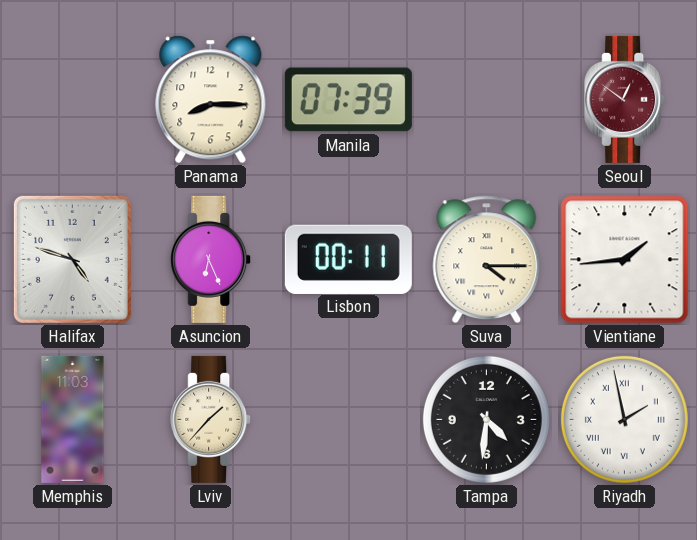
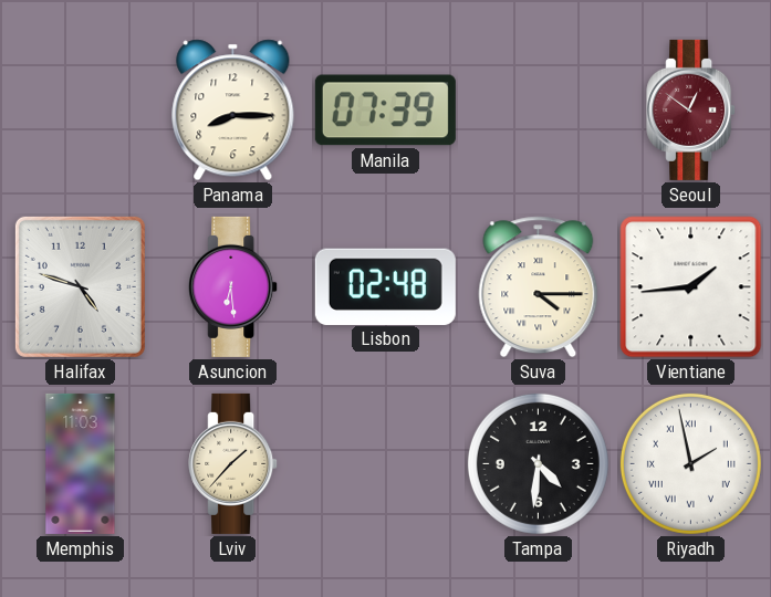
Asuncion: 6:26 -> 6:29 (233, 286)
Lisbon: 00:11 -> 02:48 (385, 286)
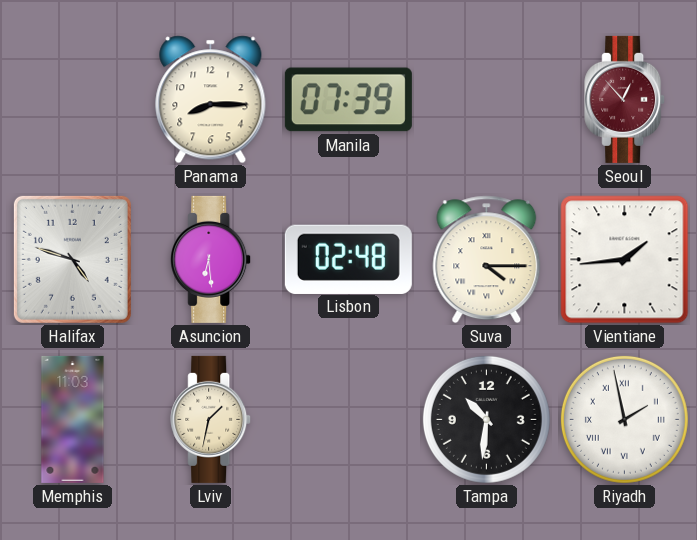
Seoul: 12:51 -> 12:53 (625, 99)
Lviv: 1:37 -> 1:32 (211, 419)
Tampa: 4:31 -> 10:31 (486, 419)
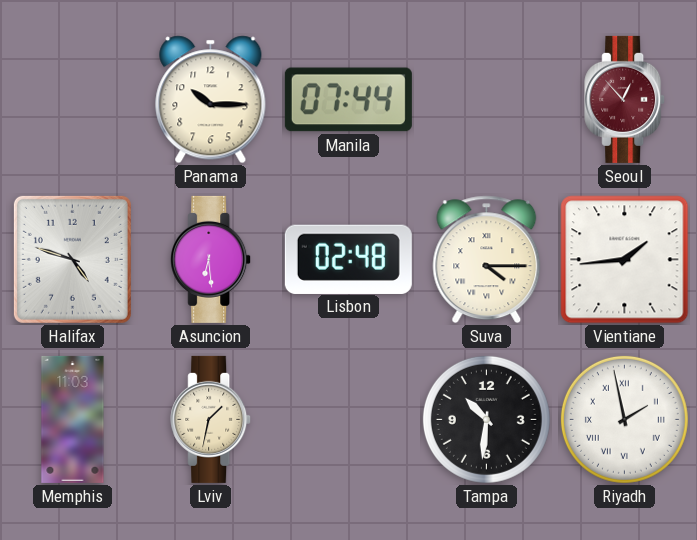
Panama: 8:15 -> 10:15 (211, 100)
Manila: 07:39 -> 07:44 (348, 100)
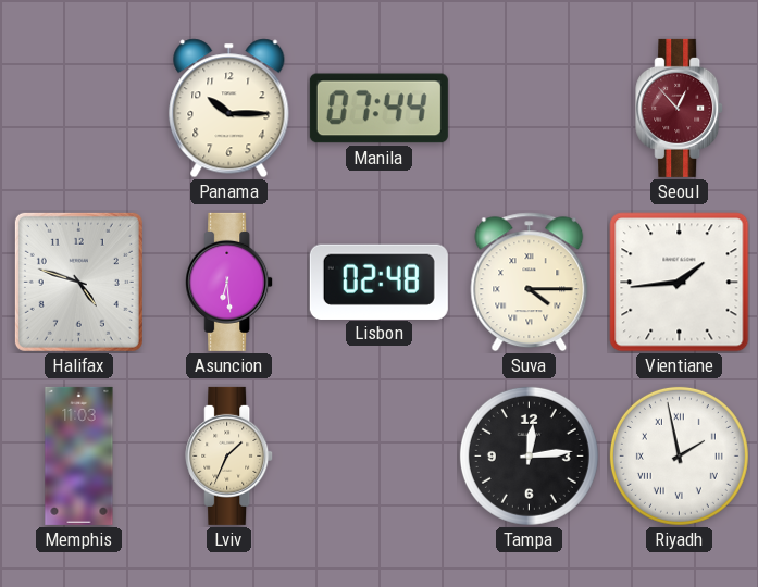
Lviv: 1:32 -> 1:34 (229, 455)
Tampa: 10:31 -> 12:14 (529, 455)
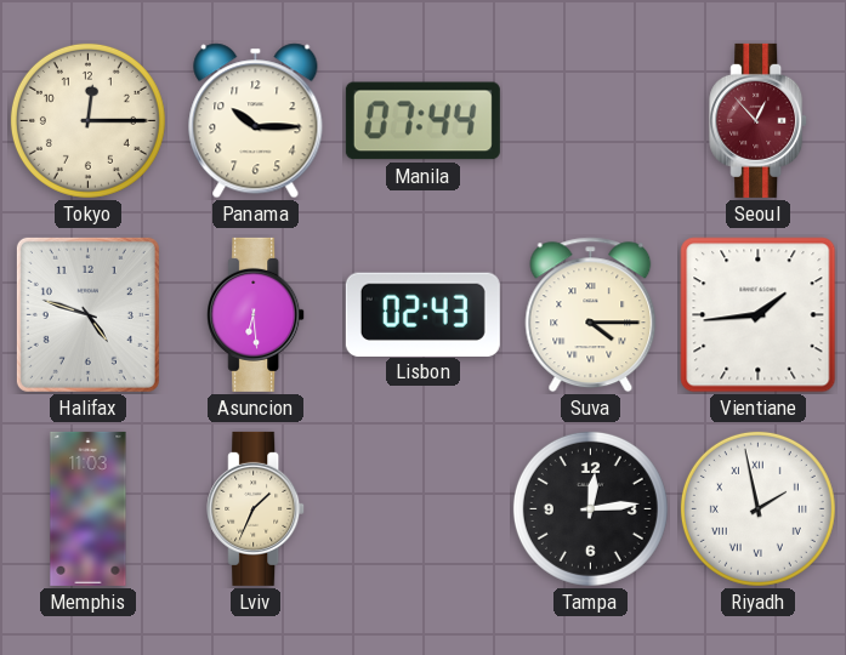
Tokyo: none -> 12:15 (87, 120)
Lisbon: 02:48 -> 02:43 (422, 314)
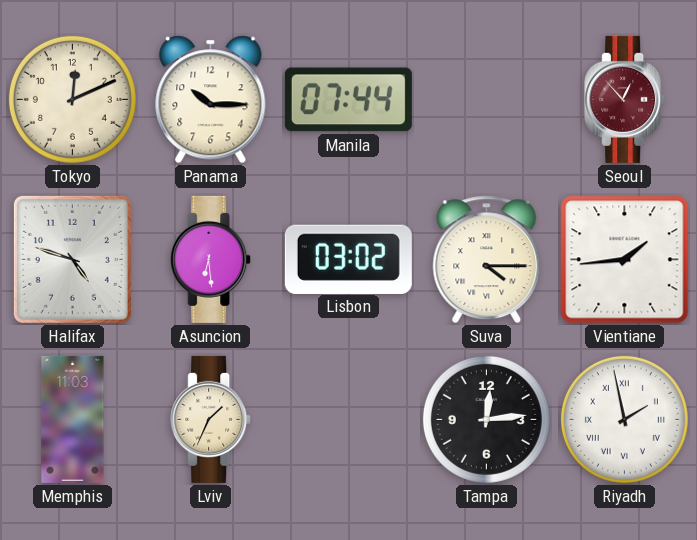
Tokyo: 12:15 -> 12:11 (72, 99)
Lisbon: 02:43 -> 03:02 (348, 259)
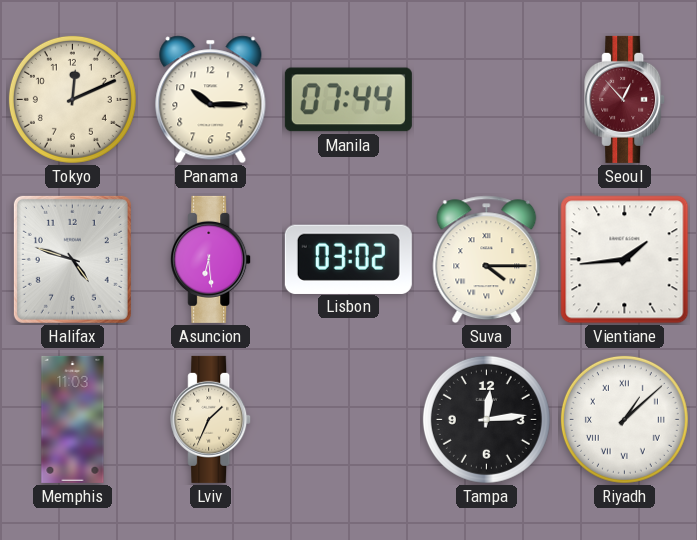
Riyadh: 1:58 -> 1:08 (624, 419)
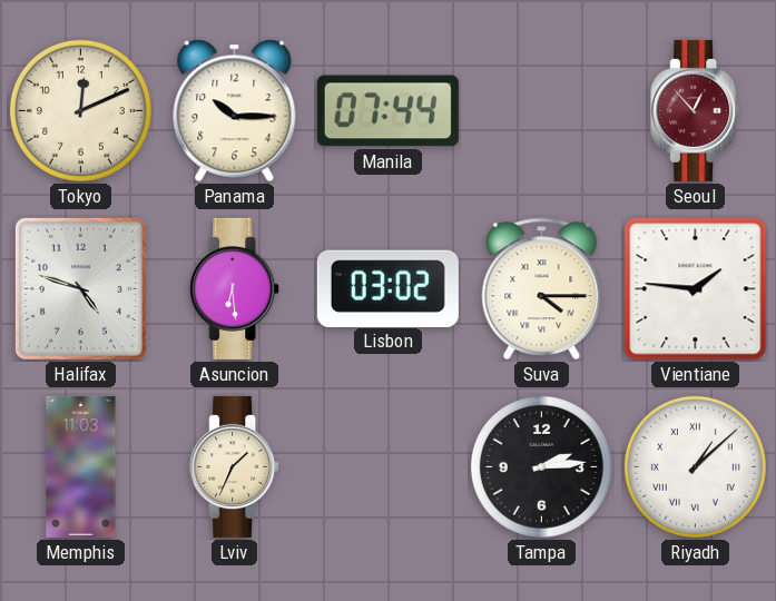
Vientiane: 1:44 -> 1:46 (696, 289)
Tampa: 12:14 -> 2:14 (541, 466)
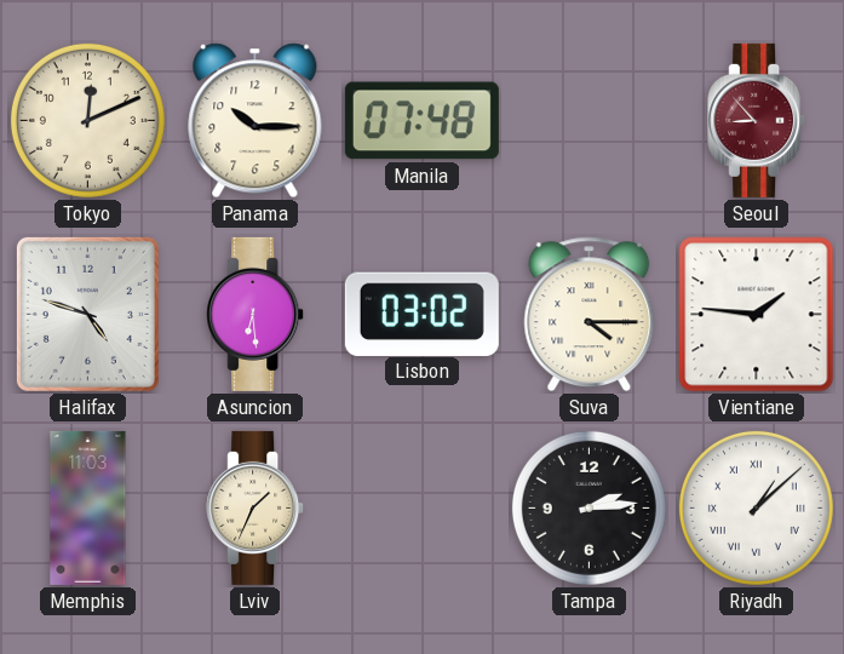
Manila: 07:44 -> 07:48 (421, 121)
Seoul: 12:53 -> 8:53 (757, 120)
